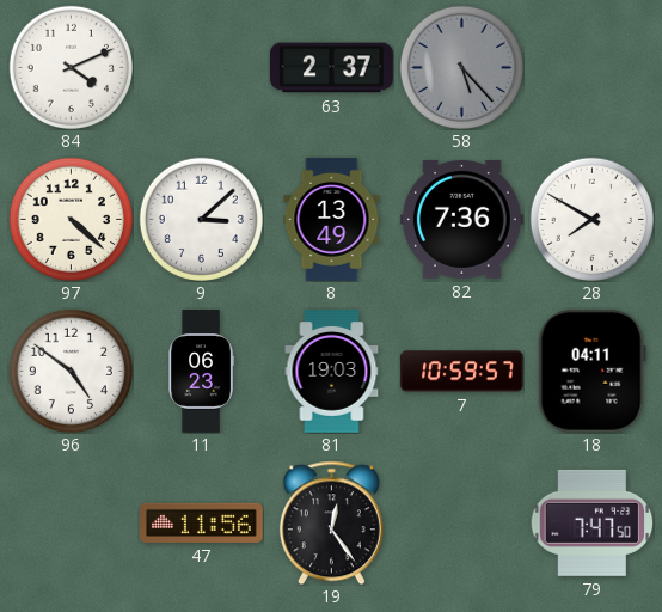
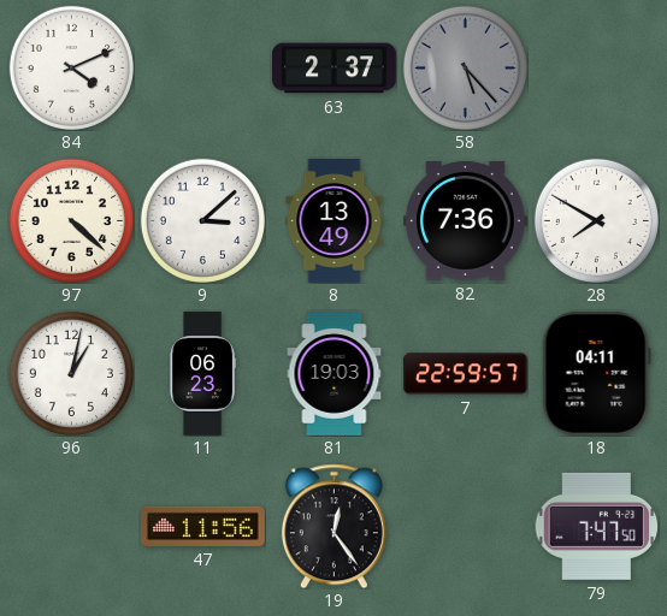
96: 4:51 -> 1:02 (71, 373)
7: 10:59 -> 22:59 (466, 374)
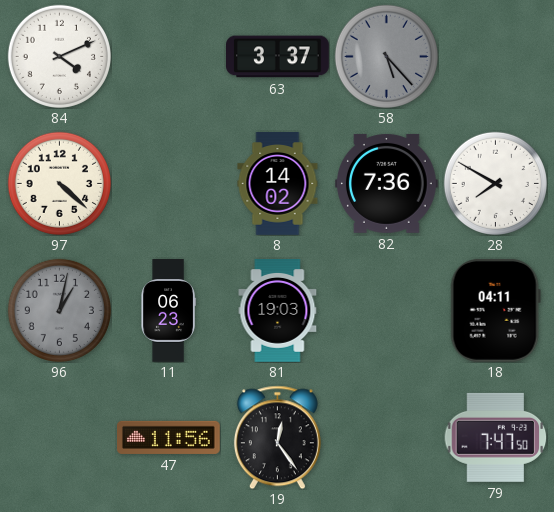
63: 2:37 -> 3:37 (278, 57)
9: 3:08 -> none (202, 220)
8: 13:49 -> 14:02 (278, 184)
96 dial: white -> grey (59, 310)
7: 22:59 -> none (466, 374)
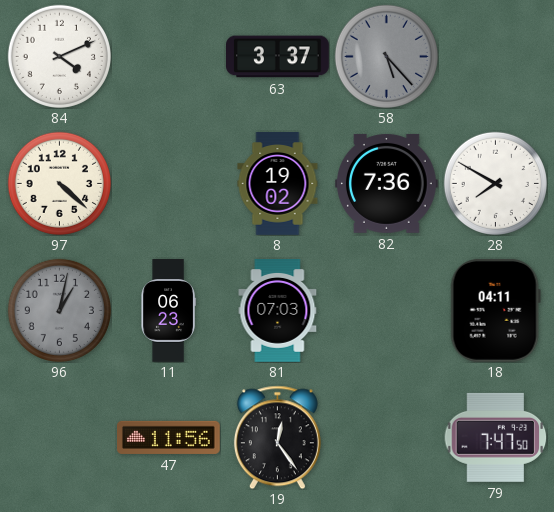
8: 14:02 -> 19:02 (278, 184)
81: 19:03 -> 07:03 (278, 311)
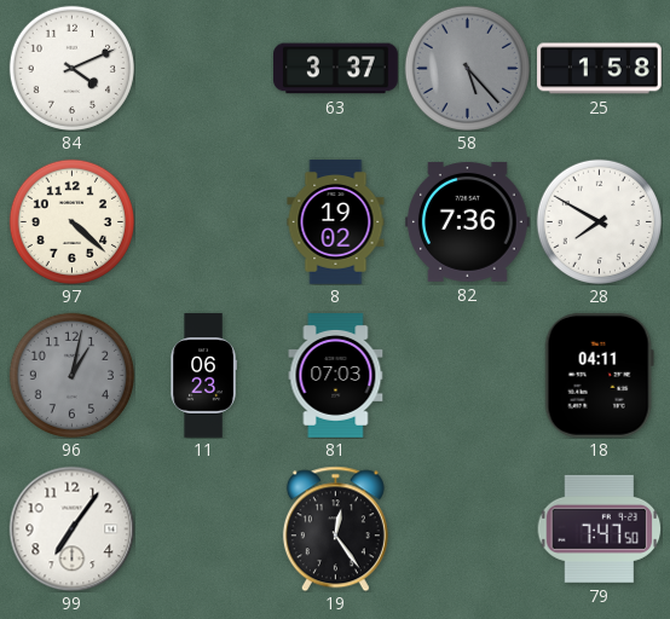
25: none -> 1:58 (600, 69)
99: none -> 7:06 (71, 528)
47: 11:56 -> none (169, 437)
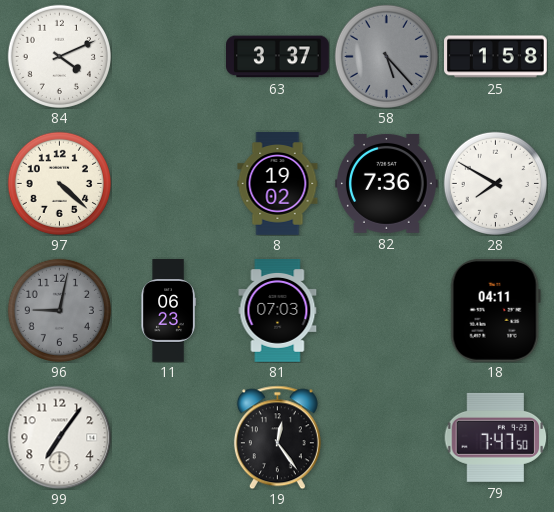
96: 1:02 -> 9:02 (59, 310)
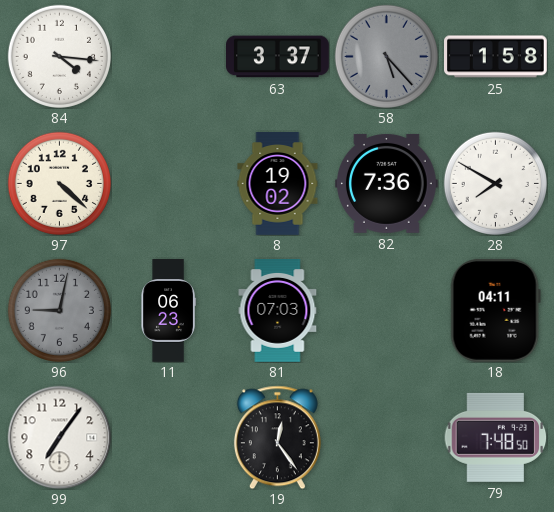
84: 4:11 -> 4:16 (59, 56)
79: 7:47 -> 7:48 (495, 437)
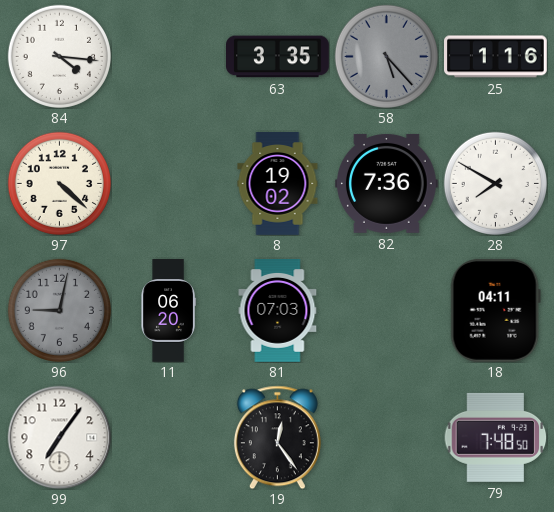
63: 3:37 -> 3:35 (278, 57)
25: 1:58 -> 1:16 (496, 57)
11: 06:23 -> 06:20 (168, 311)
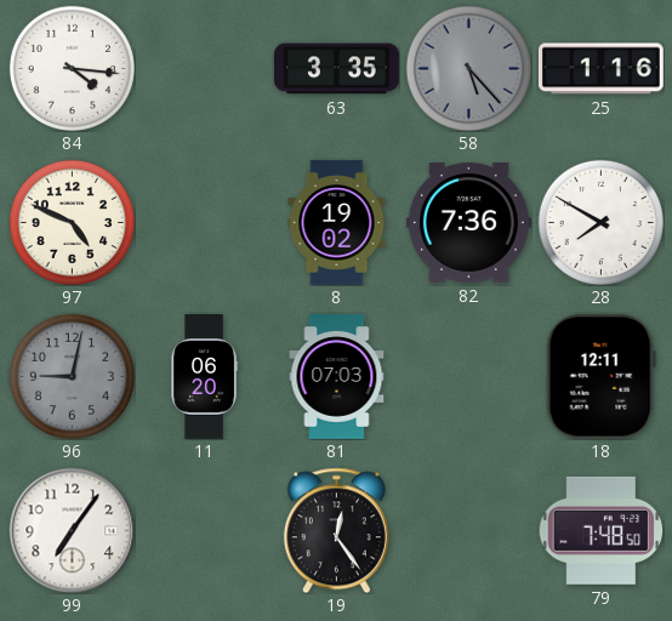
97: 4:22 -> 4:49 (72, 222)
18: 04:11 -> 12:11 (600, 376)
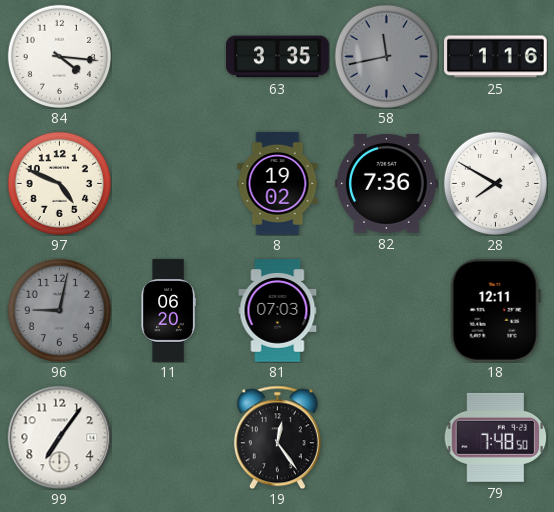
58: 5:23 -> 11:43 (386, 56)
